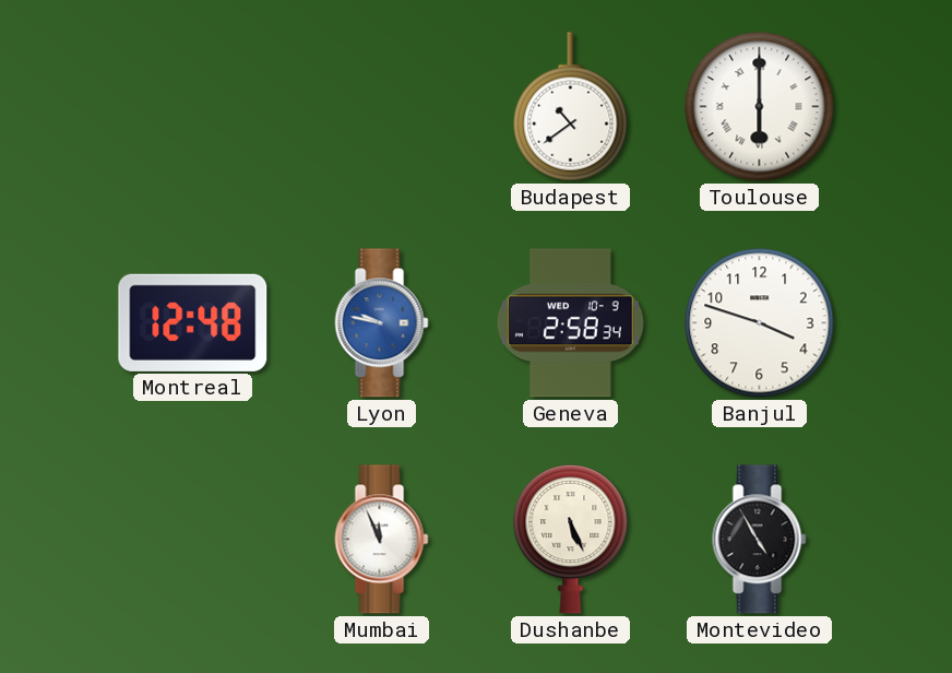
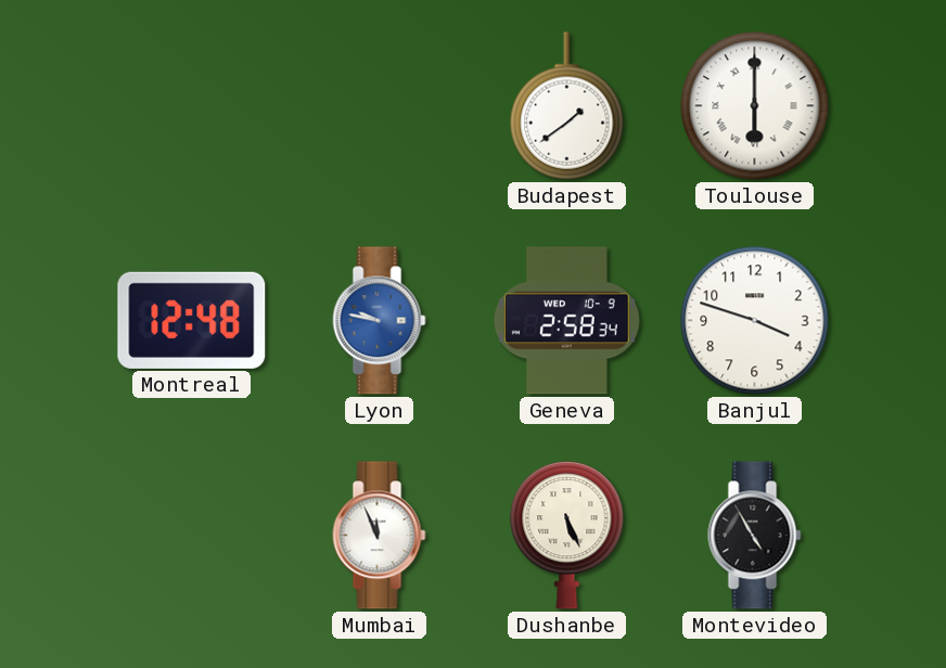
Budapest: 10:39 -> 1:39 (567, 106)
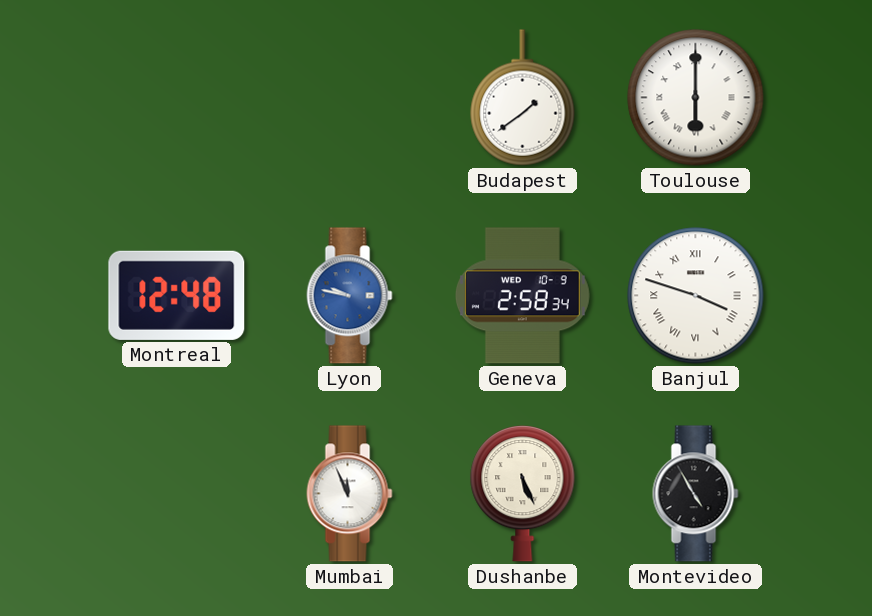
Banjul numerals: Arabic -> Roman (696, 296)
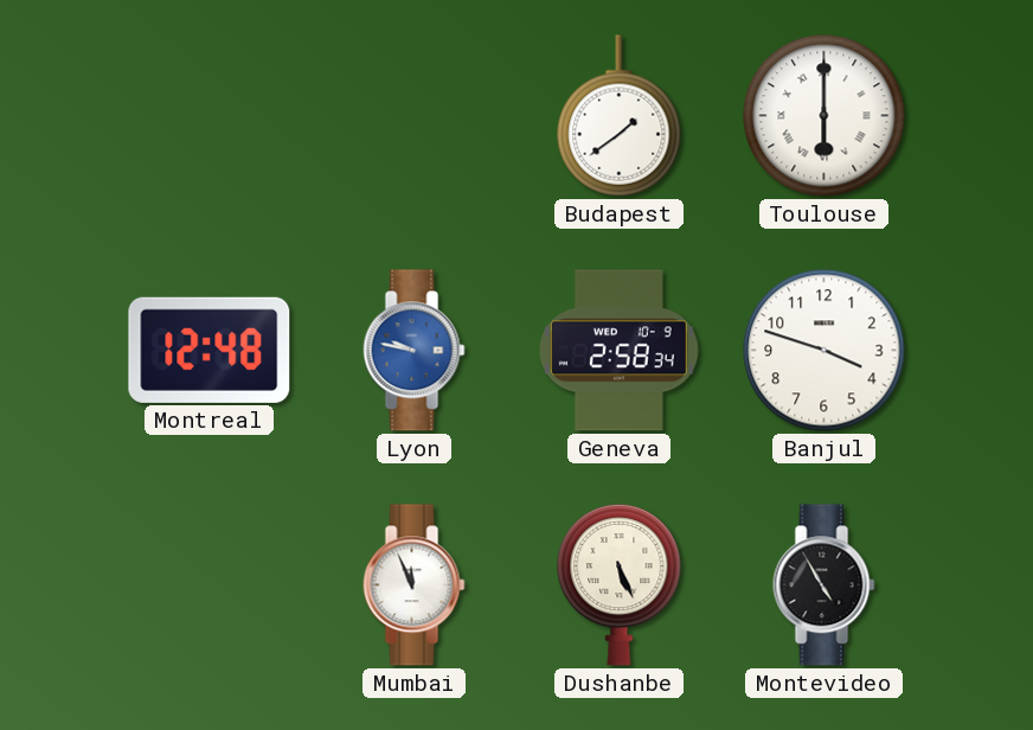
Banjul numerals: Roman -> Arabic (825, 351)
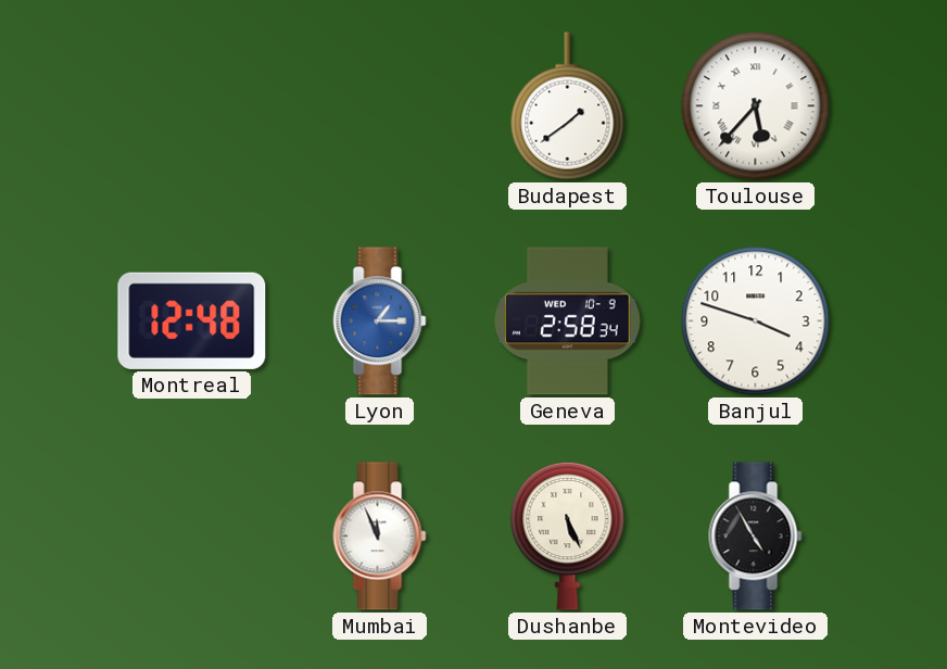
Toulouse: 6:00 -> 5:37 (756, 106)
Lyon: 9:47 -> 1:15 (380, 321)
